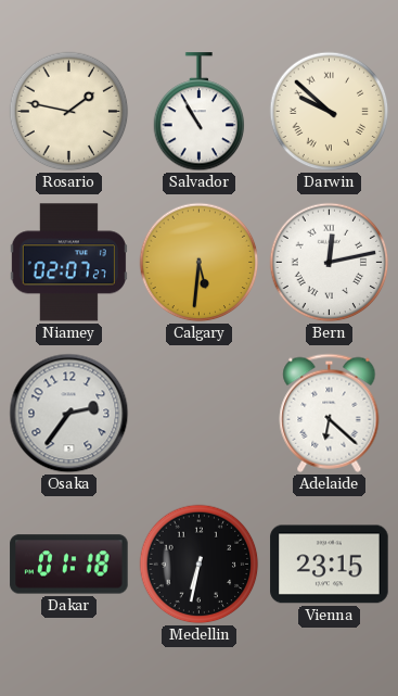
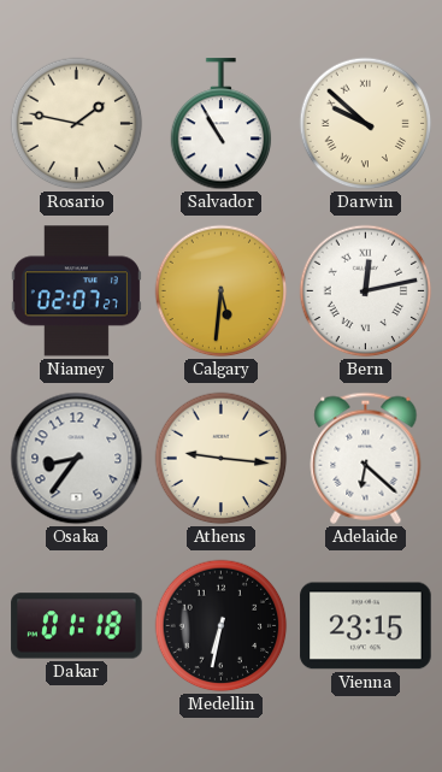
Osaka: 2:36 -> 8:36 (77, 459)
Athens: none -> 9:16 (222, 459)
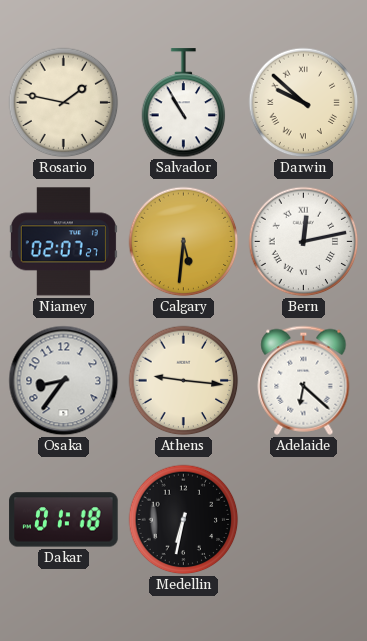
Vienna: 23:15 -> none (366, 626)
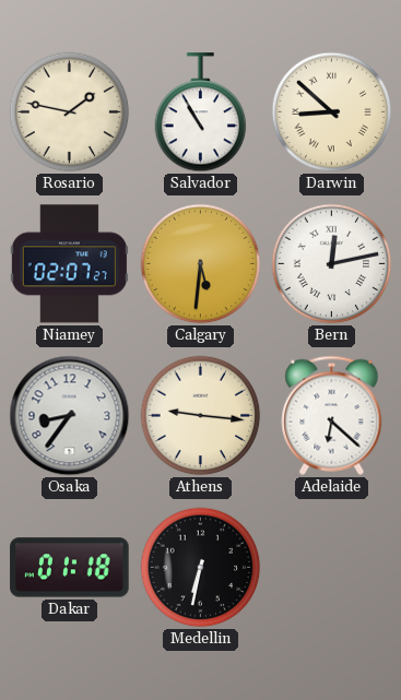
Darwin: 9:52 -> 8:52 (332, 112)
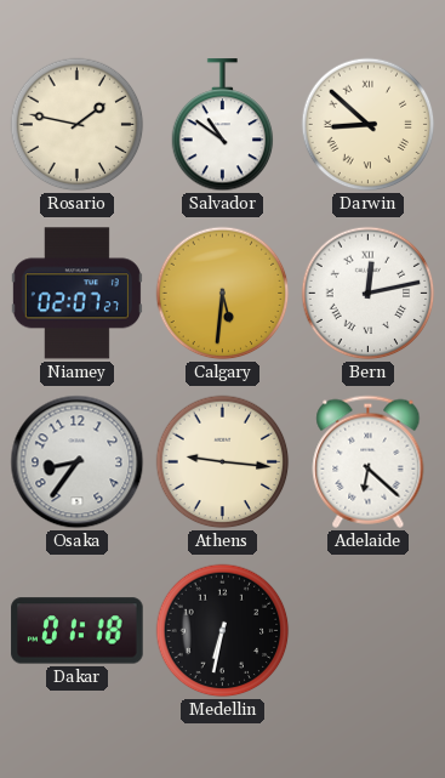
Salvador: 10:55 -> 10:51 (223, 125)
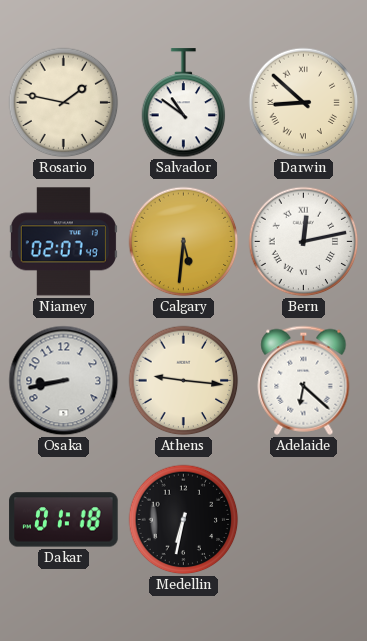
Niamey: 02:07:27 -> 02:07:49 (63, 242)
Osaka: 8:36 -> 8:43 (64, 381)
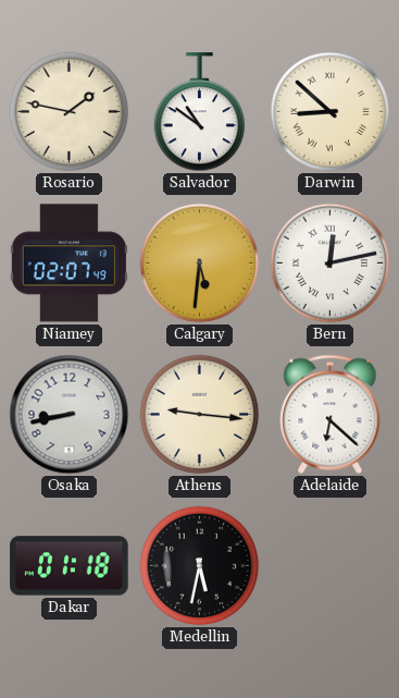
Medellin: 6:32 -> 5:32 (200, 566)
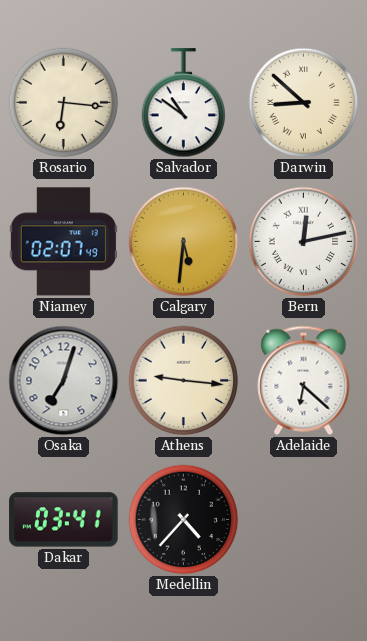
Rosario: 1:47 -> 6:16 (64, 103)
Osaka: 8:43 -> 7:03 (64, 381)
Dakar: 01:18 -> 03:41 (64, 520)
Medellin: 5:32 -> 4:37 (184, 520)
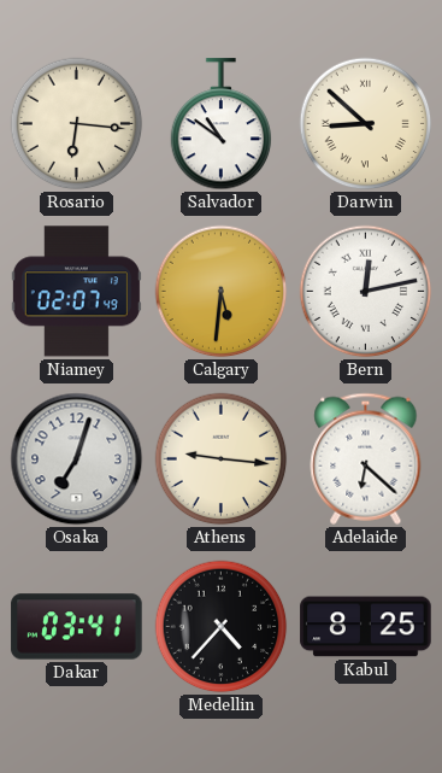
Kabul: none -> 8:25 (366, 627)
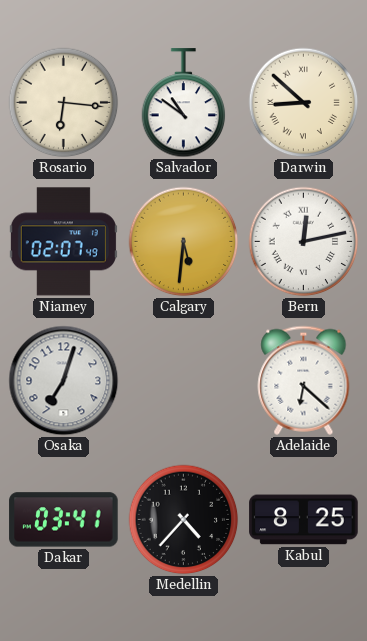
Athens: 9:16 -> none (222, 459)
